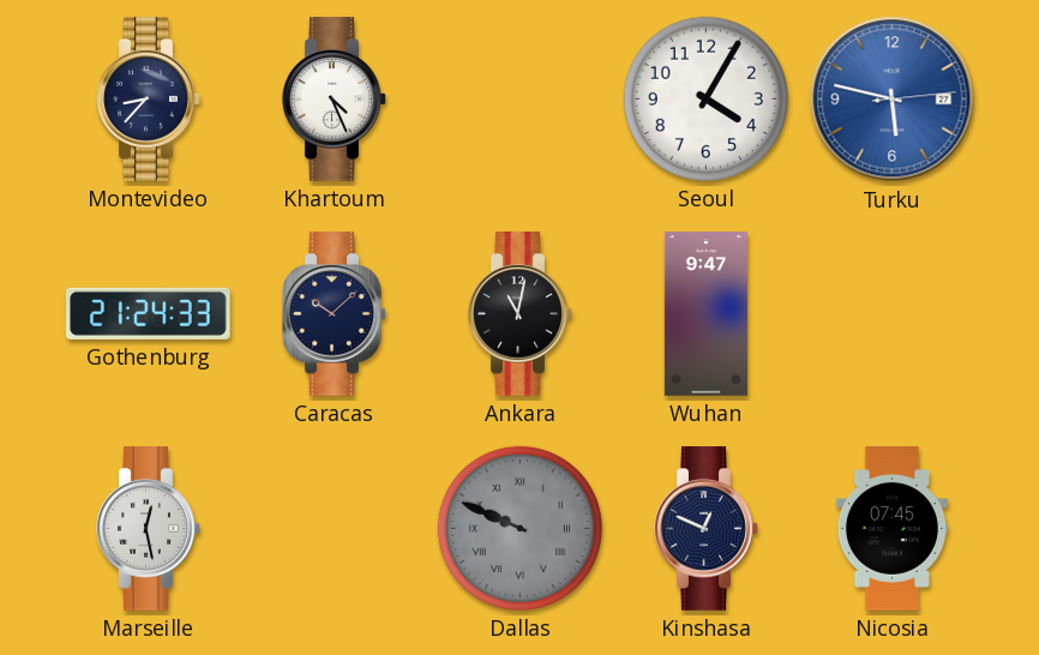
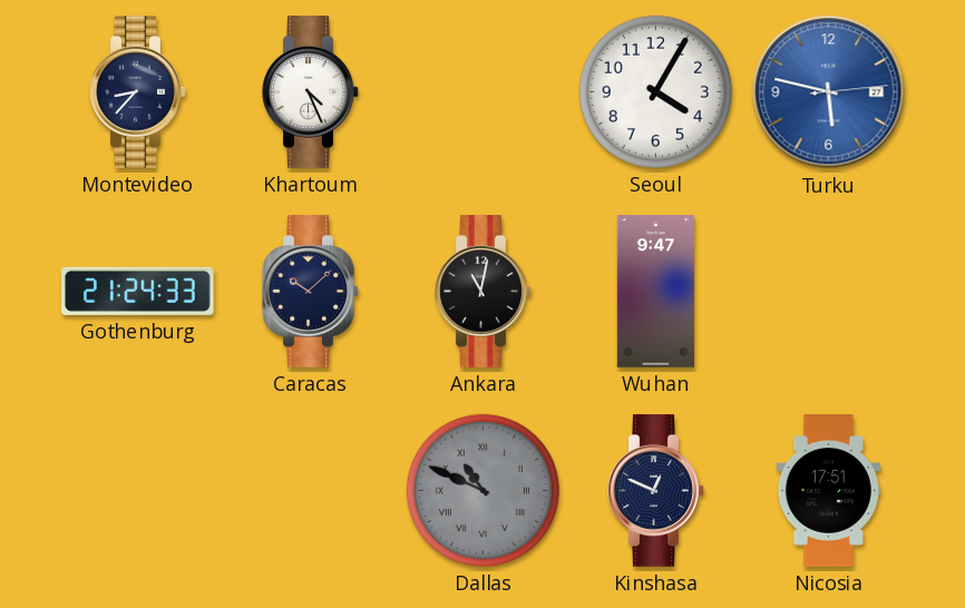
Marseille: 12:28 -> none (149, 529)
Dallas: 9:49 -> 10:49 (482, 490)
Nicosia: 07:45 -> 17:51 (828, 491)
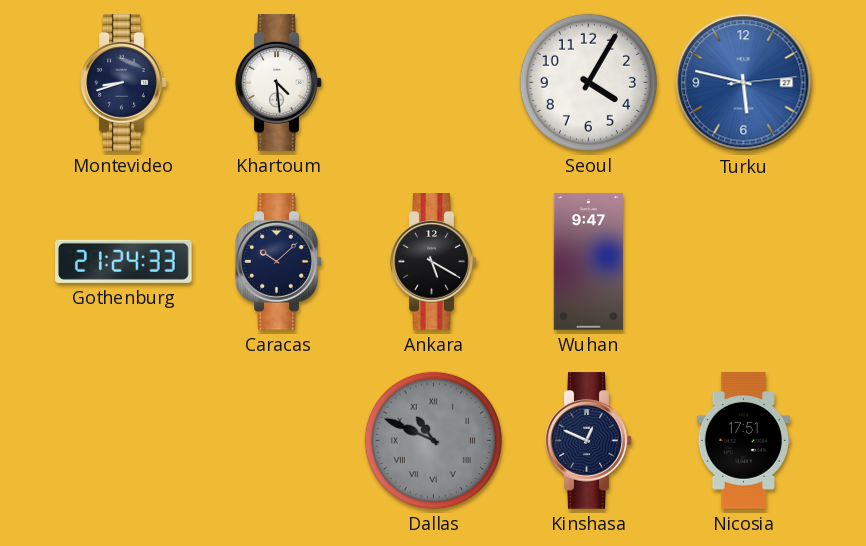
Montevideo: 8:37 -> 8:42 (124, 83)
Khartoum: 4:26 -> 4:29 (279, 83)
Ankara: 11:02 -> 5:20 (434, 262)
